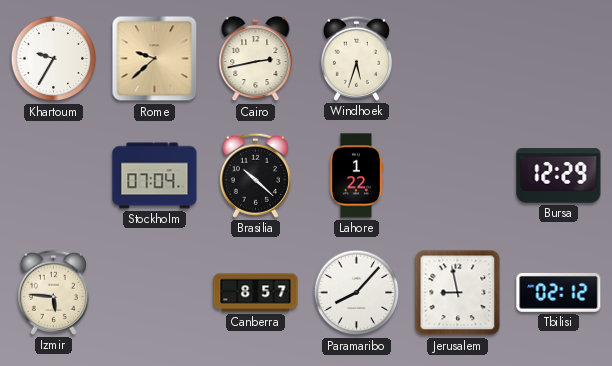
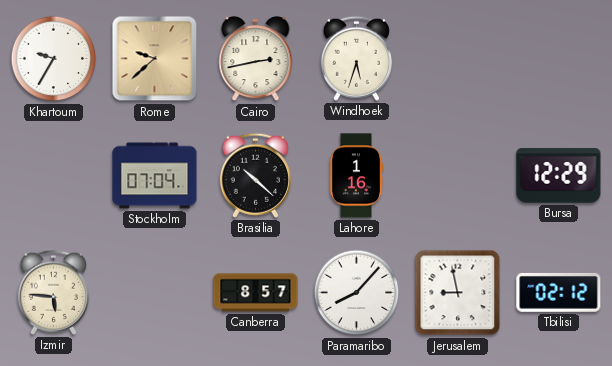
Lahore: 1:22 -> 1:16 (356, 176)
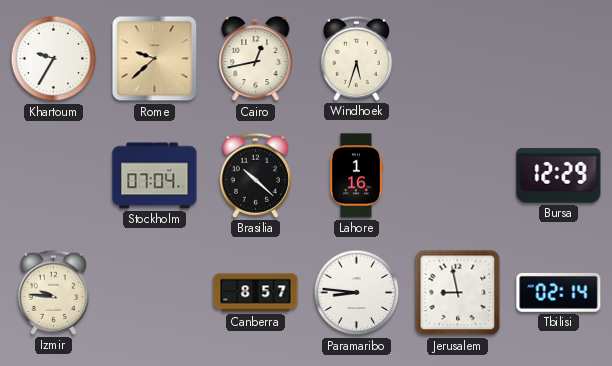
Cairo: 2:43 -> 12:43 (256, 60)
Izmir: 5:46 -> 9:46 (53, 292)
Paramaribo: 8:07 -> 8:46 (357, 293)
Tbilisi: 02:12 -> 02:14 (559, 293)
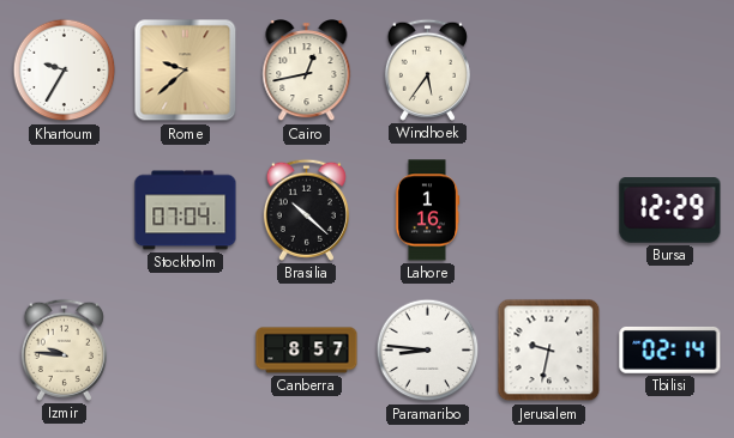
Windhoek: 5:33 -> 5:36 (427, 69)
Jerusalem: 8:58 -> 9:32 (549, 351)
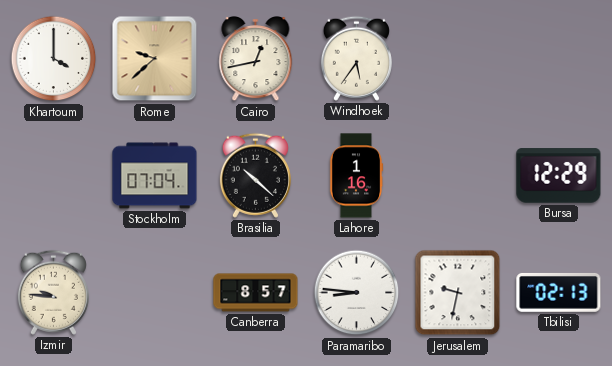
Khartoum: 9:35 -> 4:00 (54, 59)
Tbilisi: 02:14 -> 02:13 (559, 293)
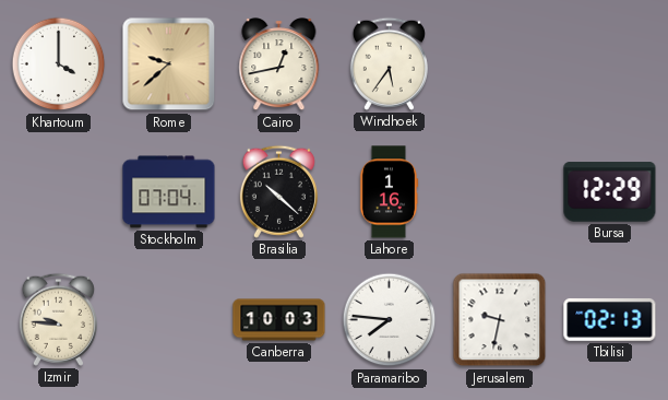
Canberra: 8:57 -> 10:03 (279, 320)
Paramaribo: 8:46 -> 7:46 (390, 320)
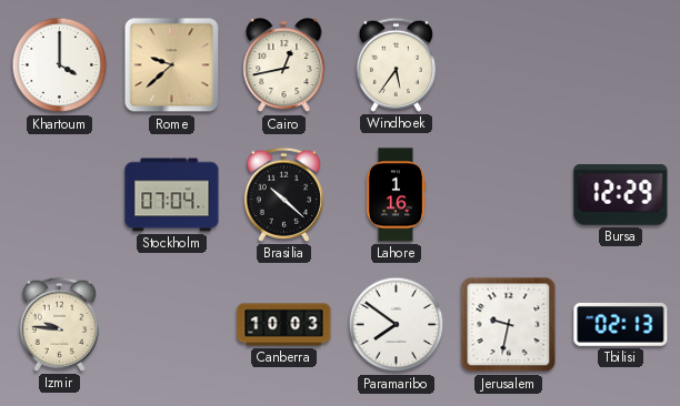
Paramaribo: 7:46 -> 7:51 (397, 325)
